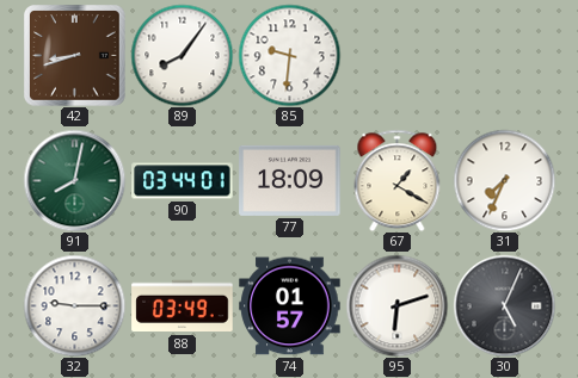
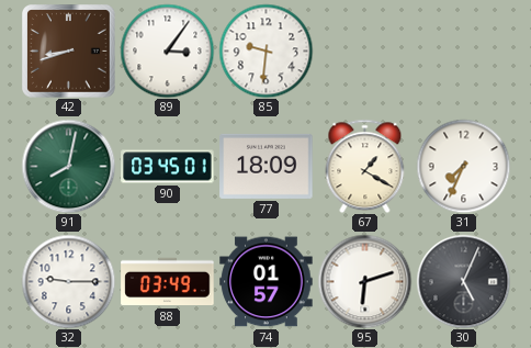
89: 8:06 -> 3:06 (167, 50)
90: 03:44 -> 03:45 (168, 167)
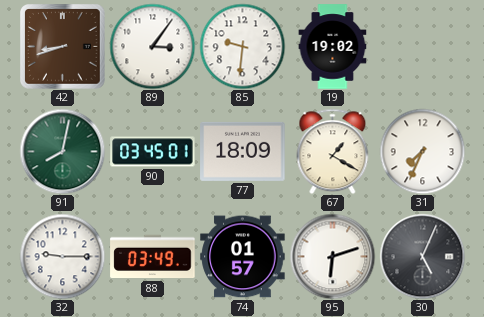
19: none -> 19:02 (333, 47)
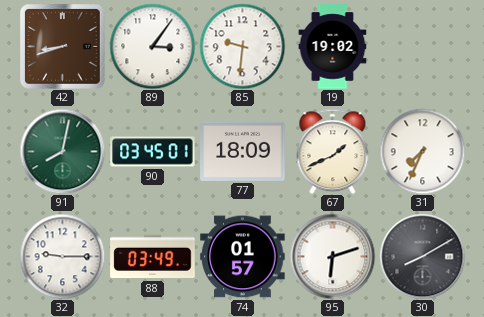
67: 1:20 -> 1:41 (333, 151)
30: 5:04 -> 8:10 (422, 256)
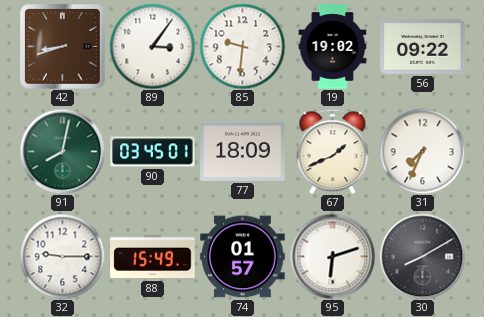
56: none -> 09:22 (423, 47)
88: 03:49 -> 15:49 (153, 257)
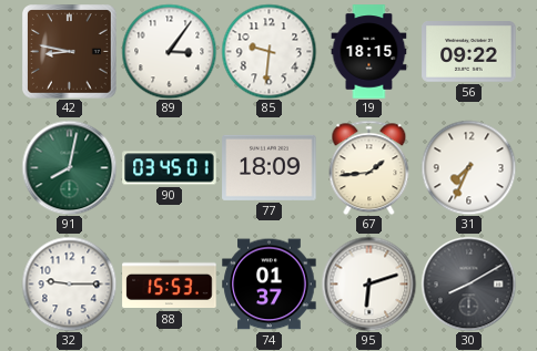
42: 8:42 -> 8:47 (70, 52)
19: 19:02 -> 18:15 (369, 52)
67: 1:41 -> 1:44 (369, 167)
88: 15:49 -> 15:53 (170, 285)
74: 01:57 -> 01:37 (270, 285)
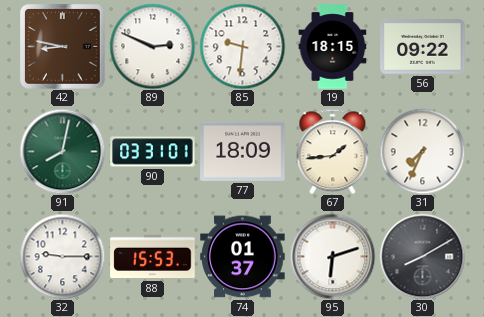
89: 3:06 -> 2:49 (152, 46)
90: 03:45 -> 03:31 (153, 152)
